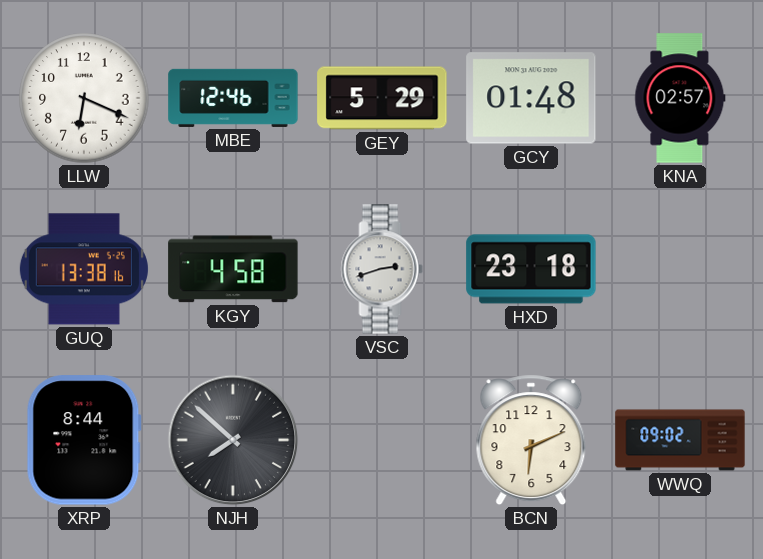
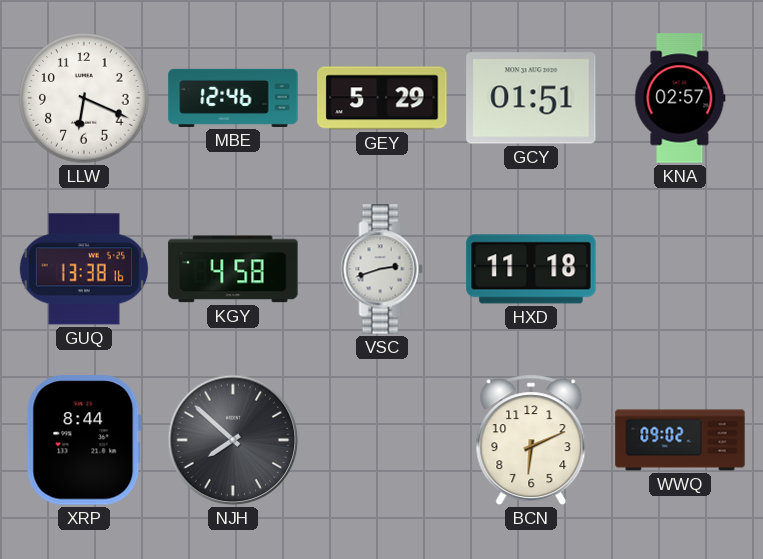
GCY: 01:48 -> 01:51 (531, 98)
HXD: 23:18 -> 11:18 (531, 269)
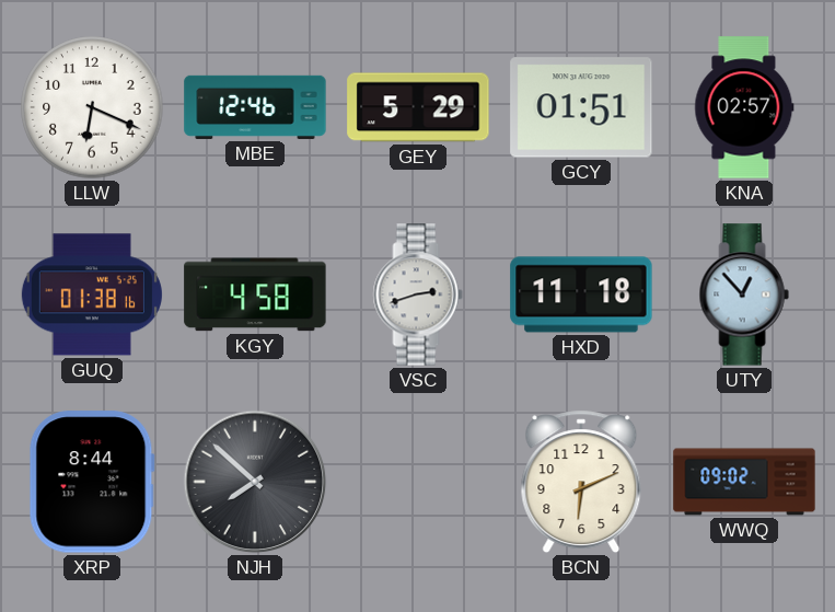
GUQ: 13:38 -> 01:38 (92, 295)
UTY: none -> 12:53 (744, 295)
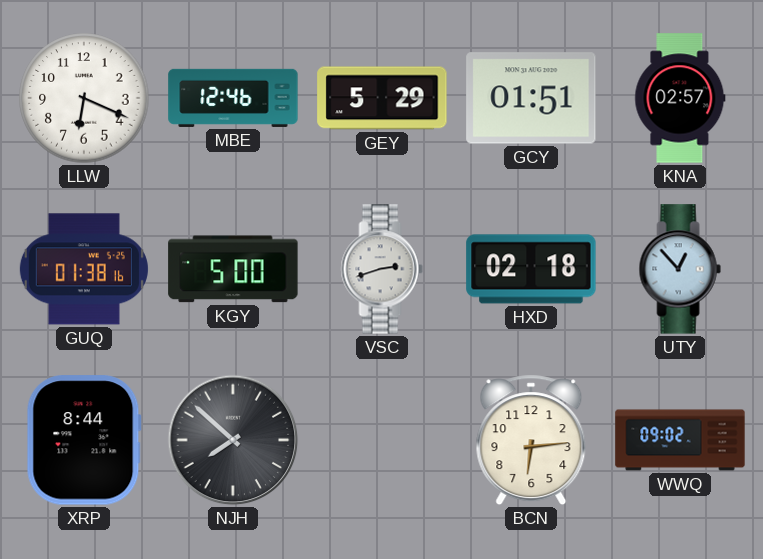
KGY: 4:58 -> 5:00 (233, 269)
HXD: 11:18 -> 02:18 (531, 269)
BCN: 6:11 -> 6:14 (531, 440)
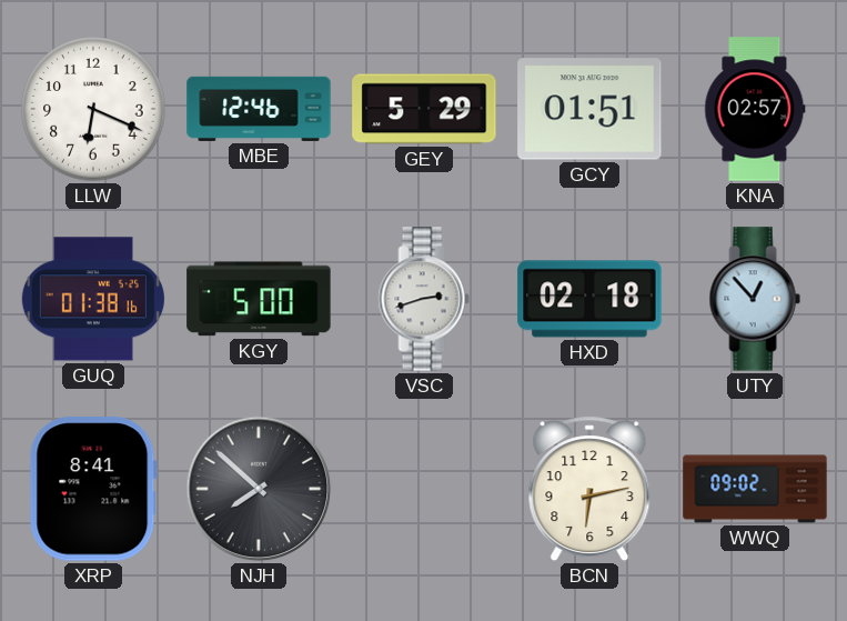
XRP: 8:44 -> 8:41 (93, 489)
BCN: 6:14 -> 6:13 (589, 489)
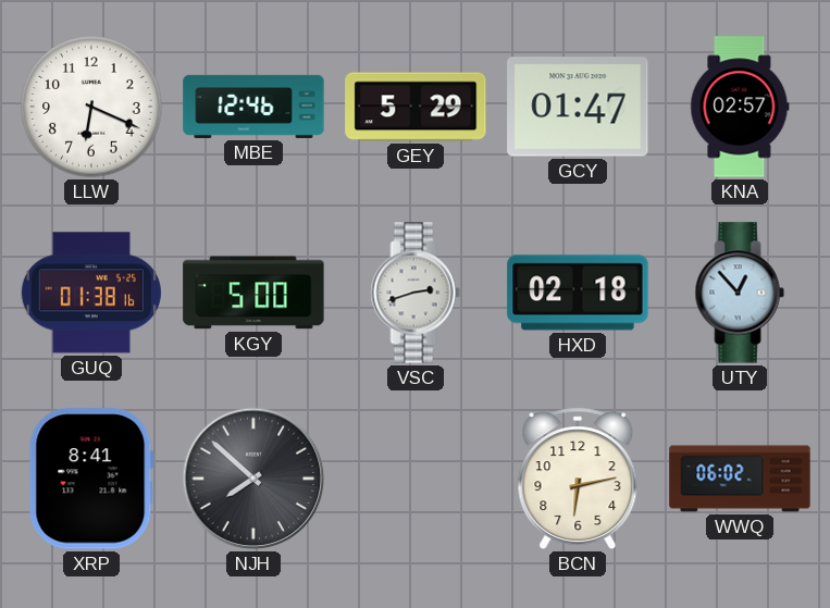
GCY: 01:51 -> 01:47 (578, 107)
WWQ: 09:02 -> 06:02 (740, 479)
